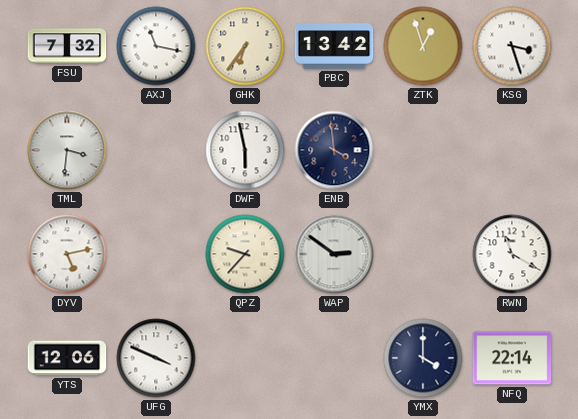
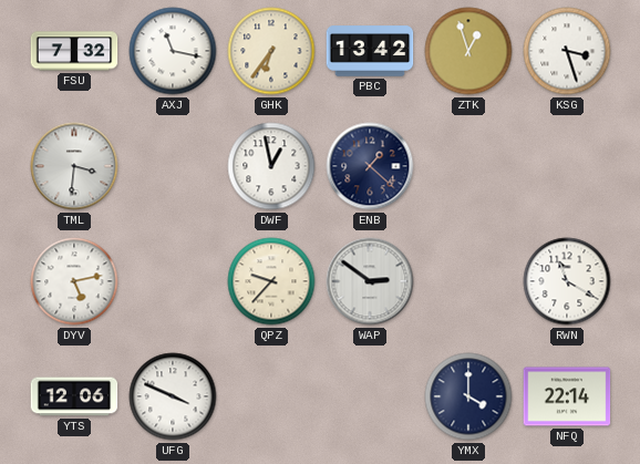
DWF: 5:58 -> 12:58 (271, 166)
ENB: 3:59 -> 1:22 (370, 166)
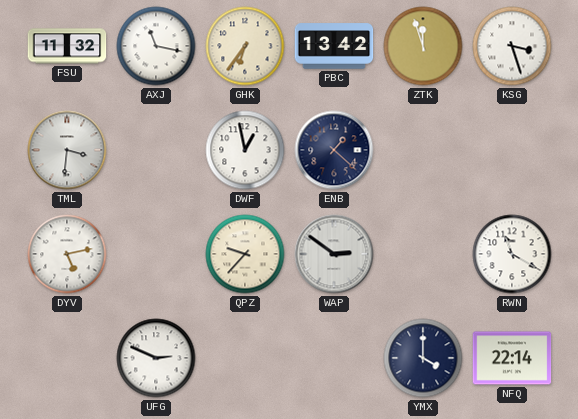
FSU: 7:32 -> 11:32 (67, 46)
ZTK: 12:57 -> 11:57 (423, 46)
YTS: 12:06 -> none (74, 396)
UFG: 3:49 -> 2:49 (156, 358)
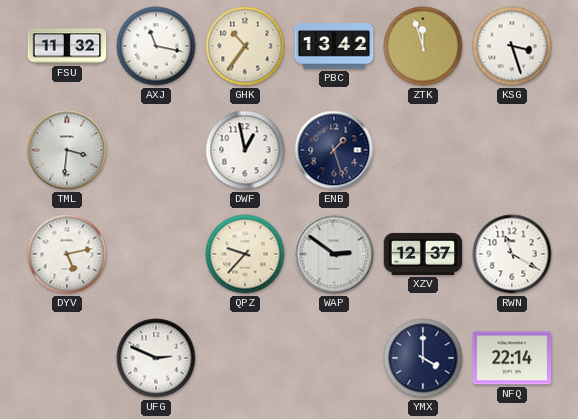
GHK: 6:36 -> 10:36 (245, 46)
ENB: 1:22 -> 1:27 (334, 150)
XZV: none -> 12:37 (423, 254)
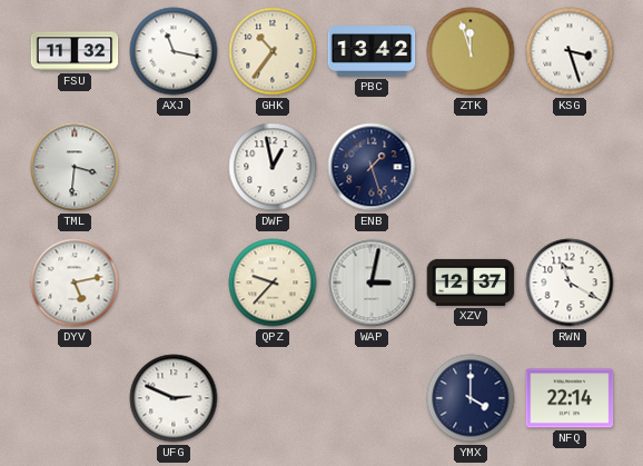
WAP: 2:51 -> 3:02 (372, 282)
